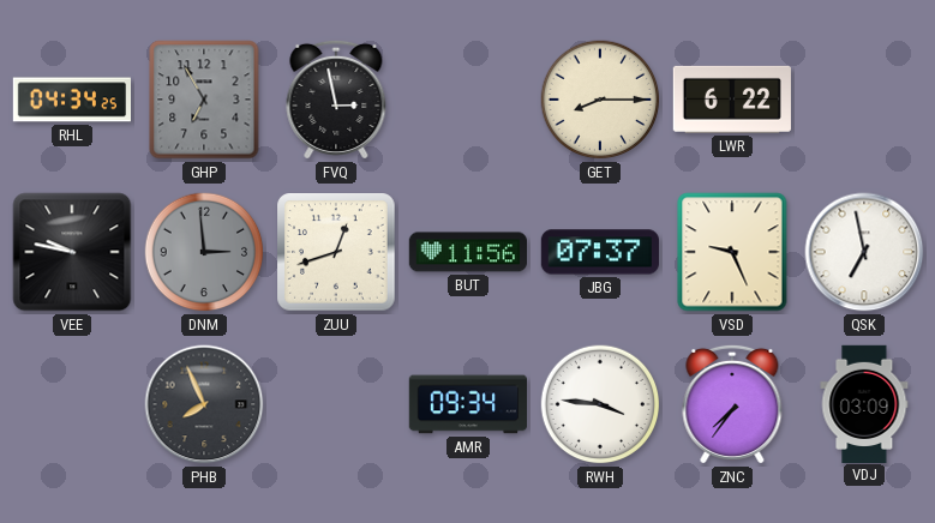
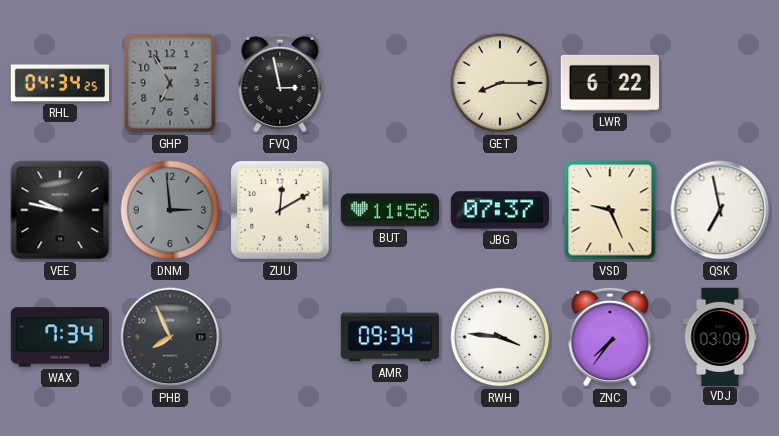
ZUU: 12:42 -> 12:10 (280, 210)
WAX: none -> 7:34 (59, 337)
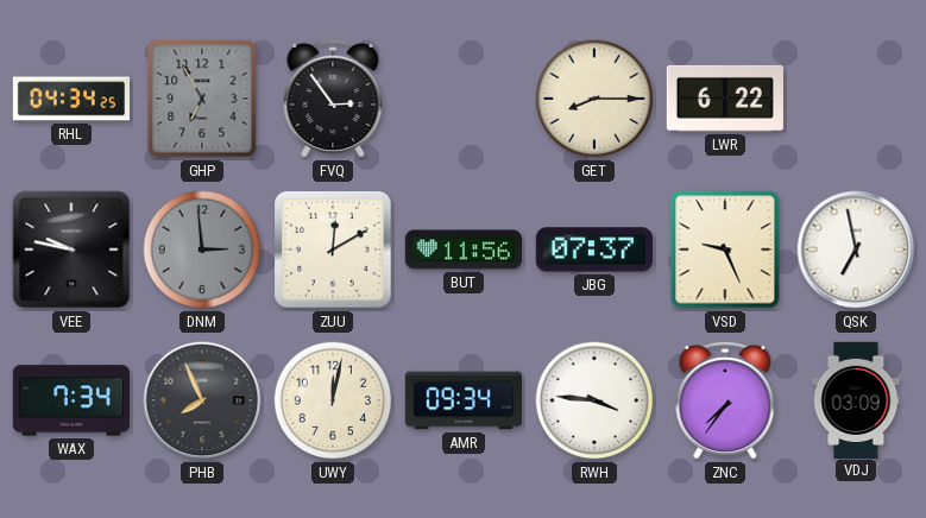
FVQ: 2:58 -> 2:54 (333, 99)
UWY: none -> 12:02 (333, 400)
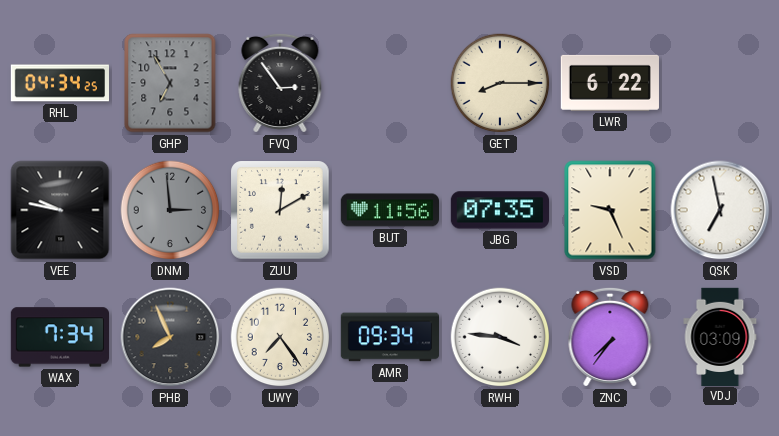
JBG: 07:37 -> 07:35 (499, 210)
UWY: 12:02 -> 7:24 (280, 337)
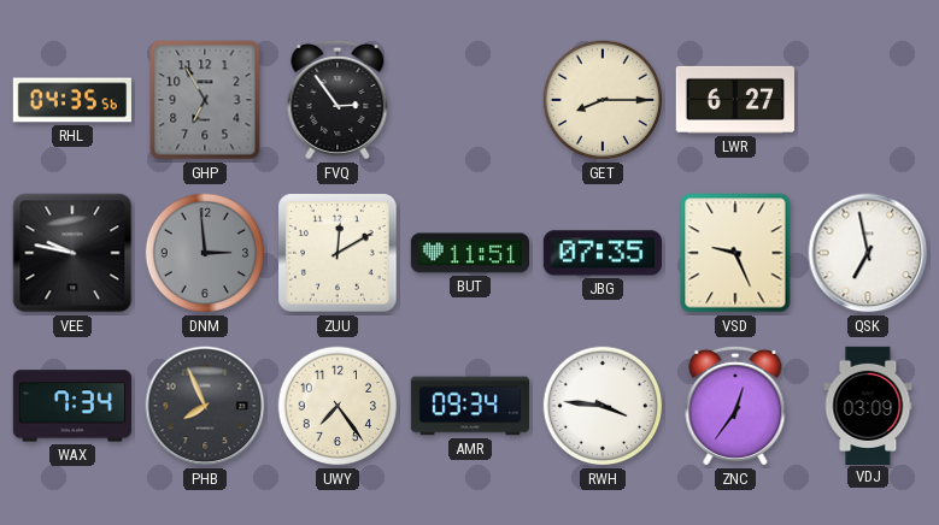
RHL: 04:34 -> 04:35 (71, 100)
LWR: 6:22 -> 6:27 (735, 100)
BUT: 11:56 -> 11:51 (469, 253)
ZNC: 7:36 -> 12:36 (735, 406)
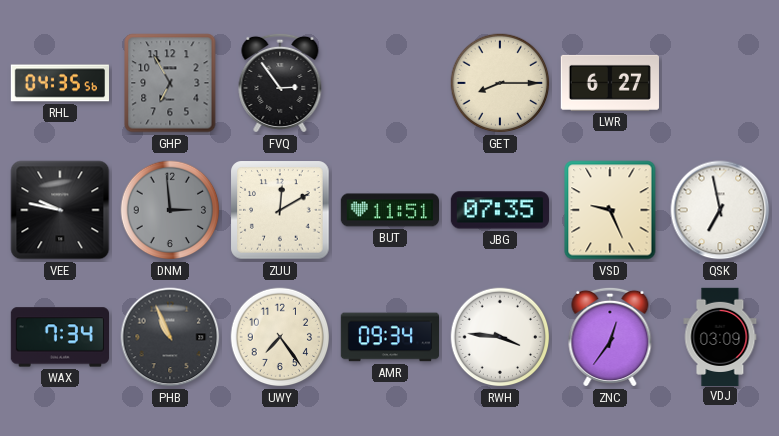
PHB: 7:56 -> 10:56 (170, 337)
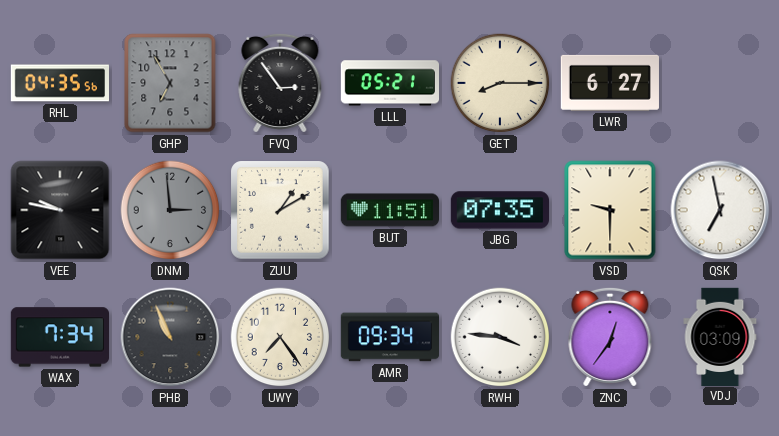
LLL: none -> 05:21 (389, 83)
ZUU: 12:10 -> 1:10 (280, 210)
VSD: 9:26 -> 9:30 (610, 210)
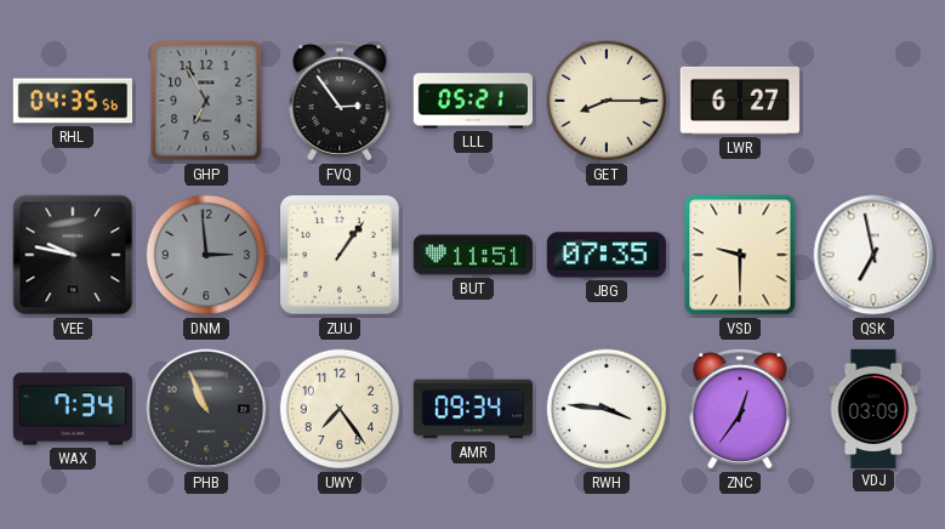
ZUU: 1:10 -> 1:06 (340, 255)
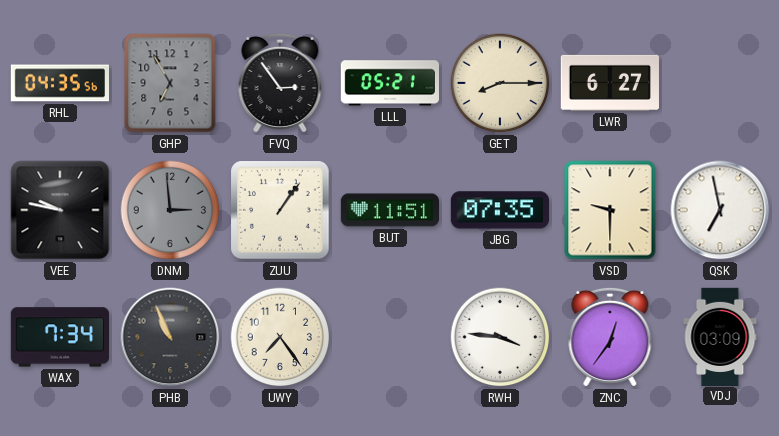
AMR: 09:34 -> none (472, 409)
